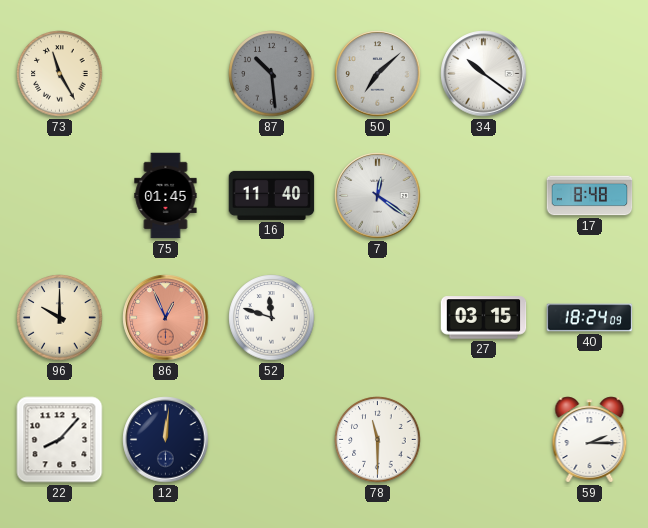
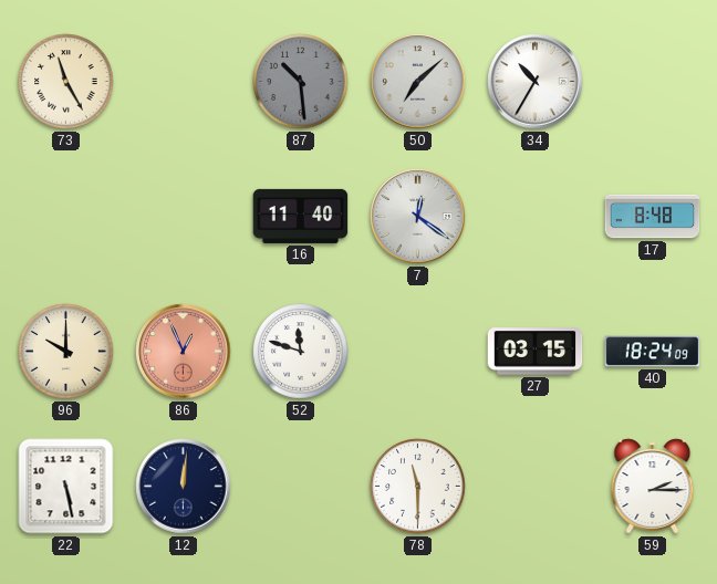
34: 10:21 -> 10:35 (536, 82)
75: 01:45 -> none (166, 196)
22: 8:07 -> 5:28 (66, 487)
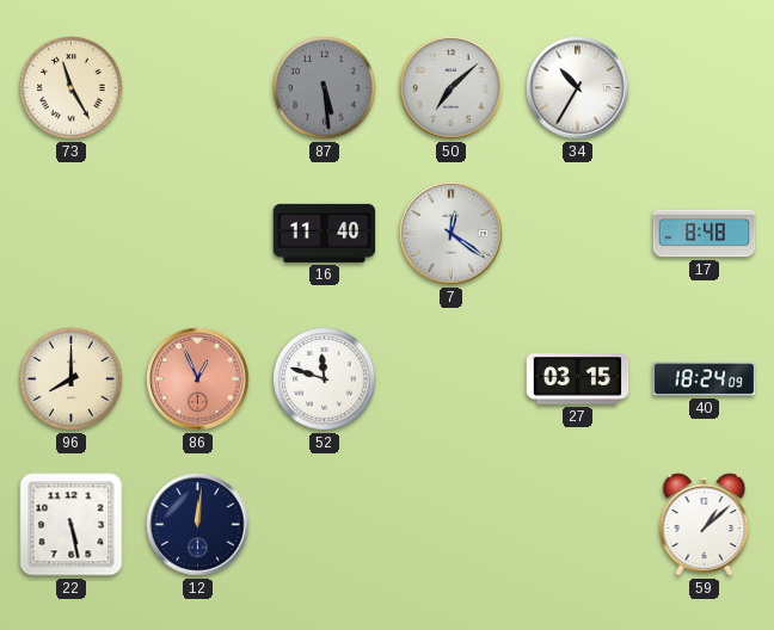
87: 10:29 -> 5:29 (325, 88)
96: 10:00 -> 8:00 (72, 379)
78: 11:30 -> none (418, 487)
59: 2:15 -> 1:08 (705, 525)
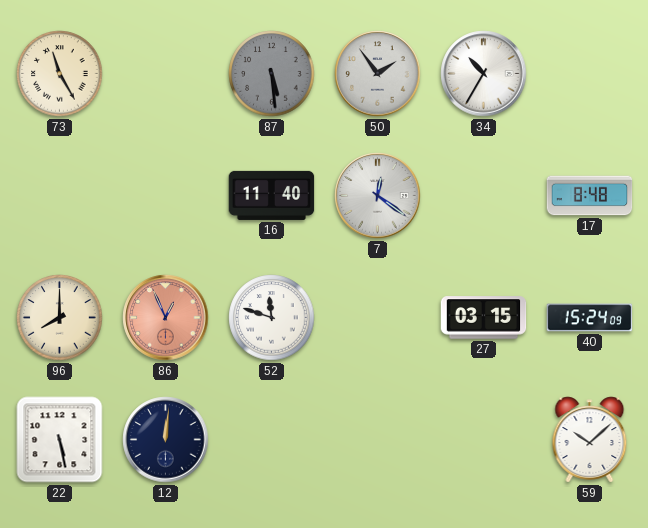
50: 7:08 -> 1:54 (378, 74)
40: 18:24 -> 15:24 (590, 318)
59: 1:08 -> 10:08 (590, 440)
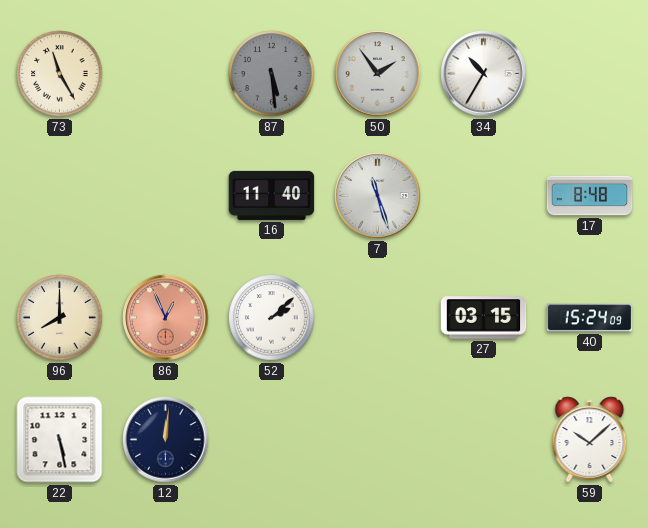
7: 12:21 -> 11:27 (378, 196)
52: 11:48 -> 2:08 (272, 318)
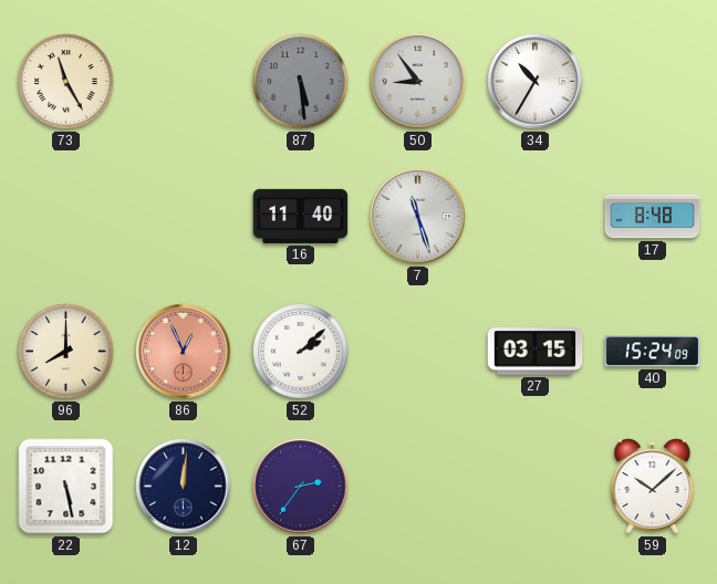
50: 1:54 -> 8:54 (418, 82)
67: none -> 2:36 (301, 487)
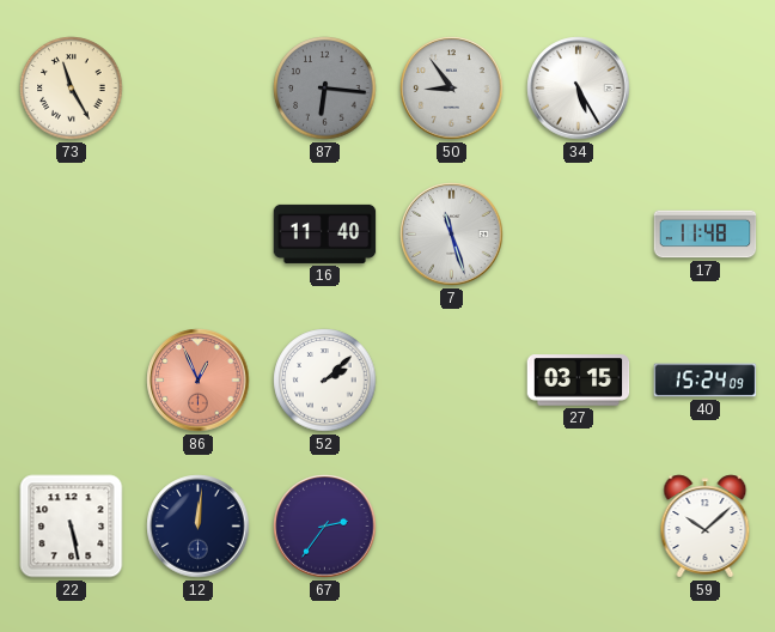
87: 5:29 -> 6:16 (325, 89)
34: 10:35 -> 5:25 (579, 89)
17: 8:48 -> 11:48 (706, 235)
96: 8:00 -> none (66, 352)
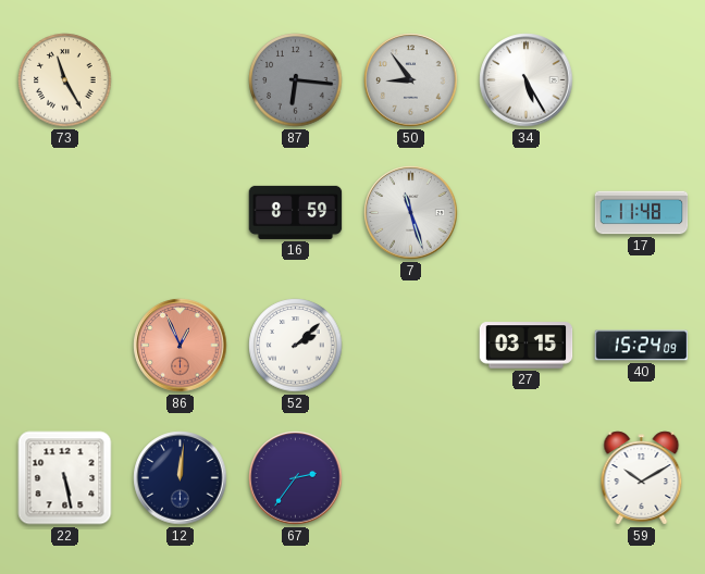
16: 11:40 -> 8:59 (296, 212)
59: 10:08 -> 10:10 (642, 478)
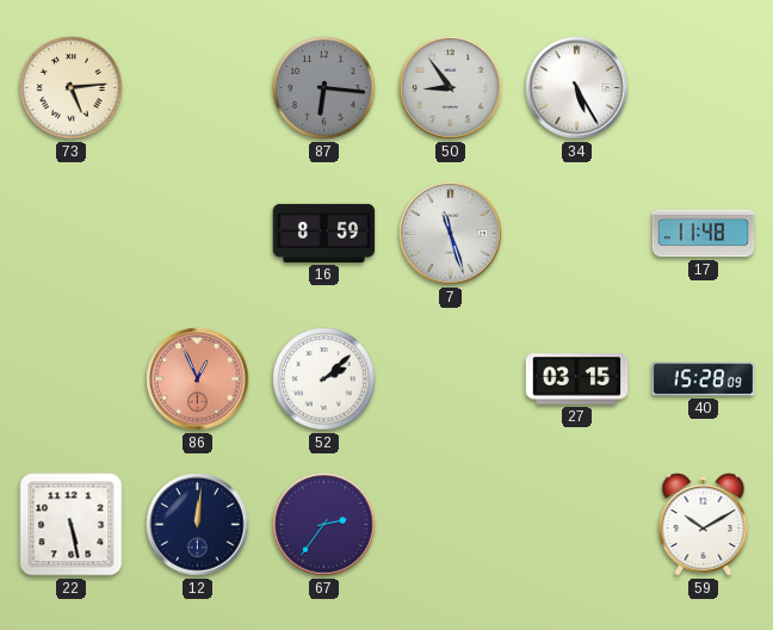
73: 11:25 -> 5:14 (72, 88)
40: 15:24 -> 15:28 (704, 379)
